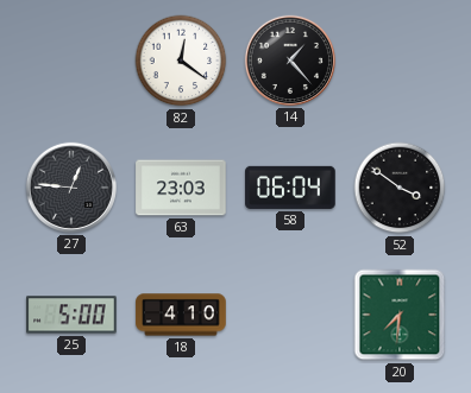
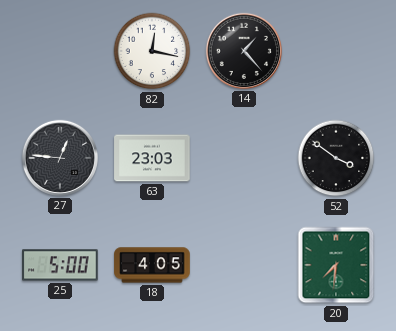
82: 12:21 -> 12:17 (152, 51)
58: 06:04 -> none (290, 188)
18: 4:10 -> 4:05 (152, 265)
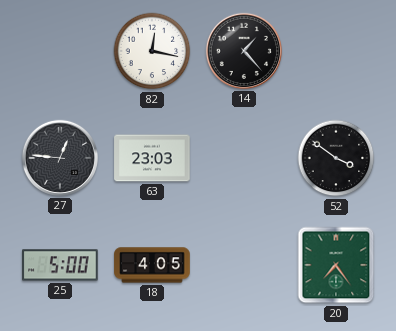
20: 7:31 -> 7:24 (336, 265)
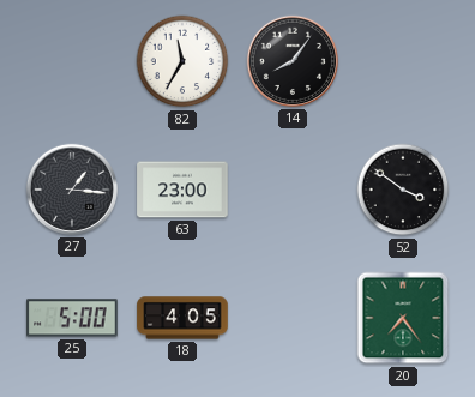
82: 12:17 -> 11:35 (182, 61)
14: 1:23 -> 8:06 (293, 61)
27: 12:46 -> 1:16 (72, 190)
63: 23:03 -> 23:00 (182, 190)
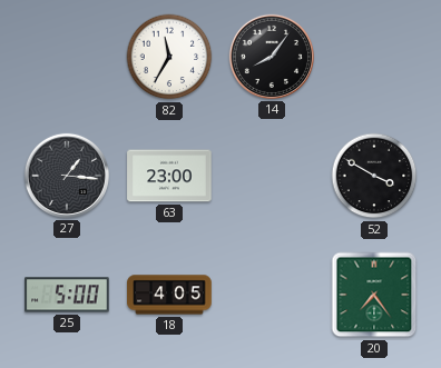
52: 3:51 -> 3:50 (374, 176)
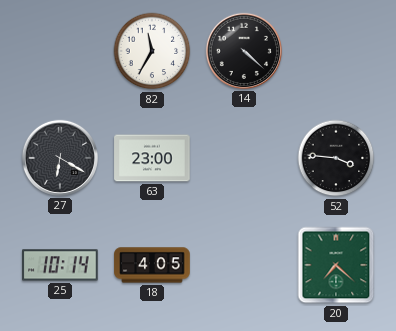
14: 8:06 -> 4:22 (244, 51)
27: 1:16 -> 6:20 (60, 158)
52: 3:50 -> 3:46 (336, 158)
25: 5:00 -> 10:14 (60, 265)
20: 7:24 -> 7:22 (336, 265)
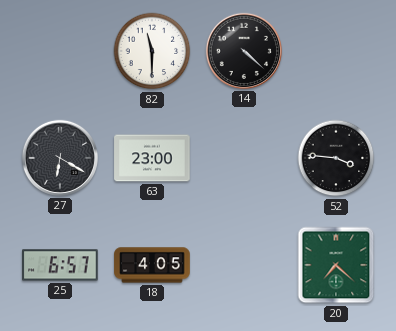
82: 11:35 -> 11:30 (152, 51)
25: 10:14 -> 6:57 (60, 265)
